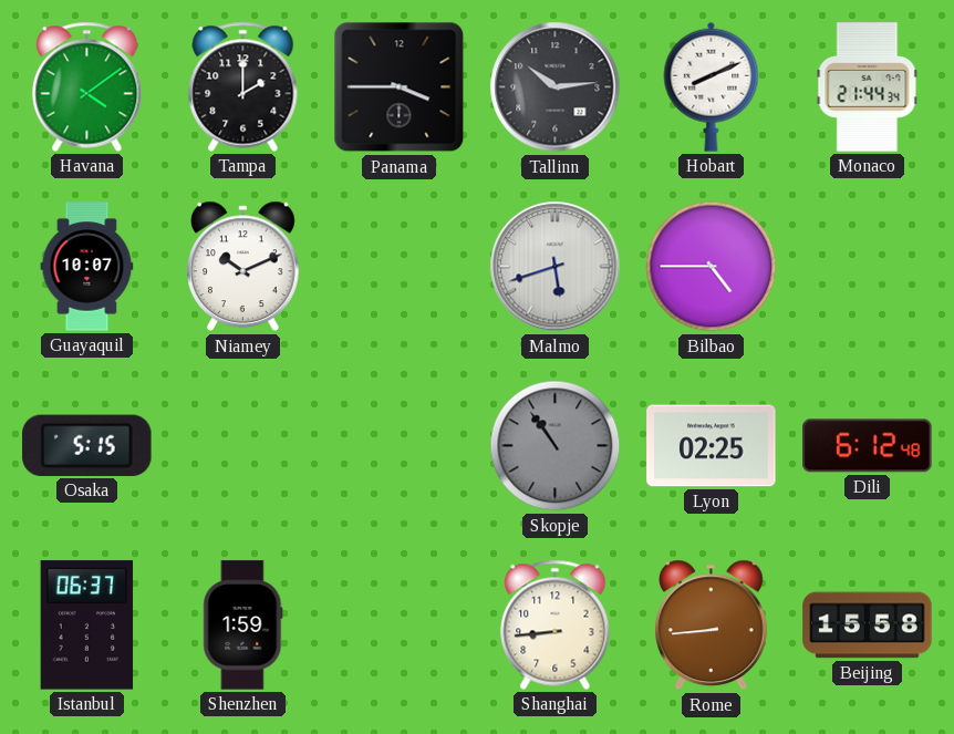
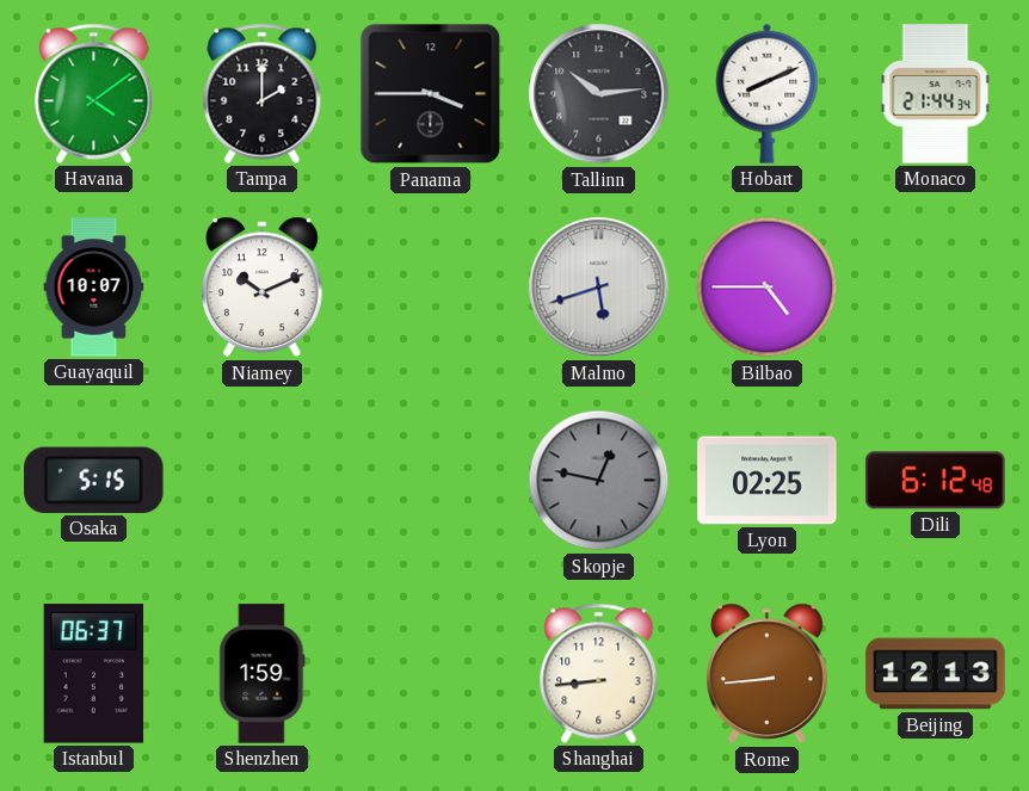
Skopje: 10:54 -> 12:47 (599, 481)
Beijing: 15:58 -> 12:13 (936, 674)
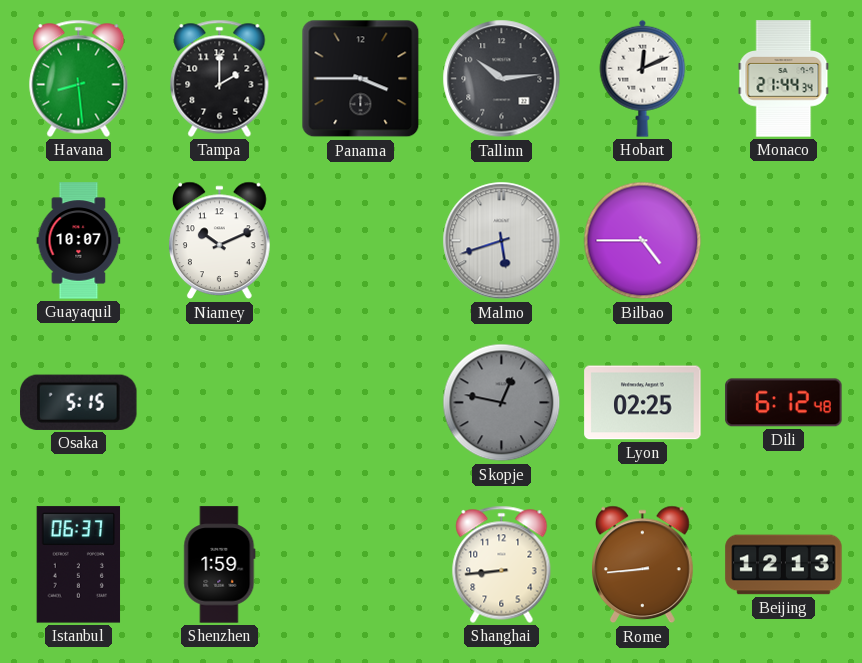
Havana: 4:09 -> 8:29 (79, 78)
Hobart: 8:11 -> 12:11 (643, 78)
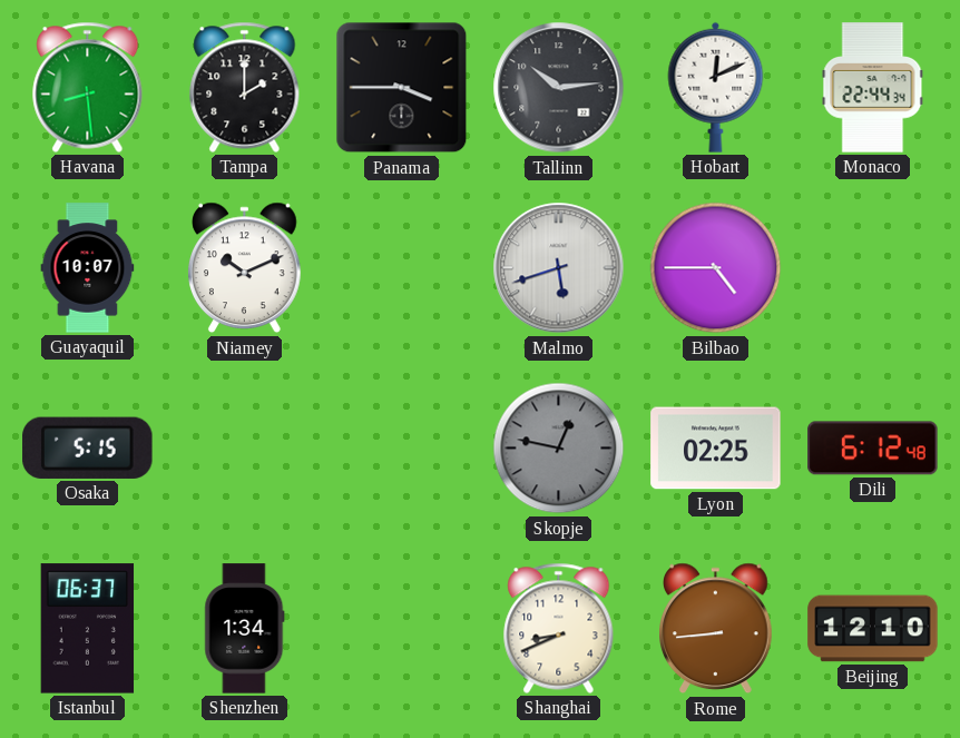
Monaco: 21:44 -> 22:44 (873, 88)
Shenzhen: 1:59 -> 1:34 (245, 629)
Shanghai: 8:44 -> 8:41 (559, 628)
Beijing: 12:13 -> 12:10 (873, 629)
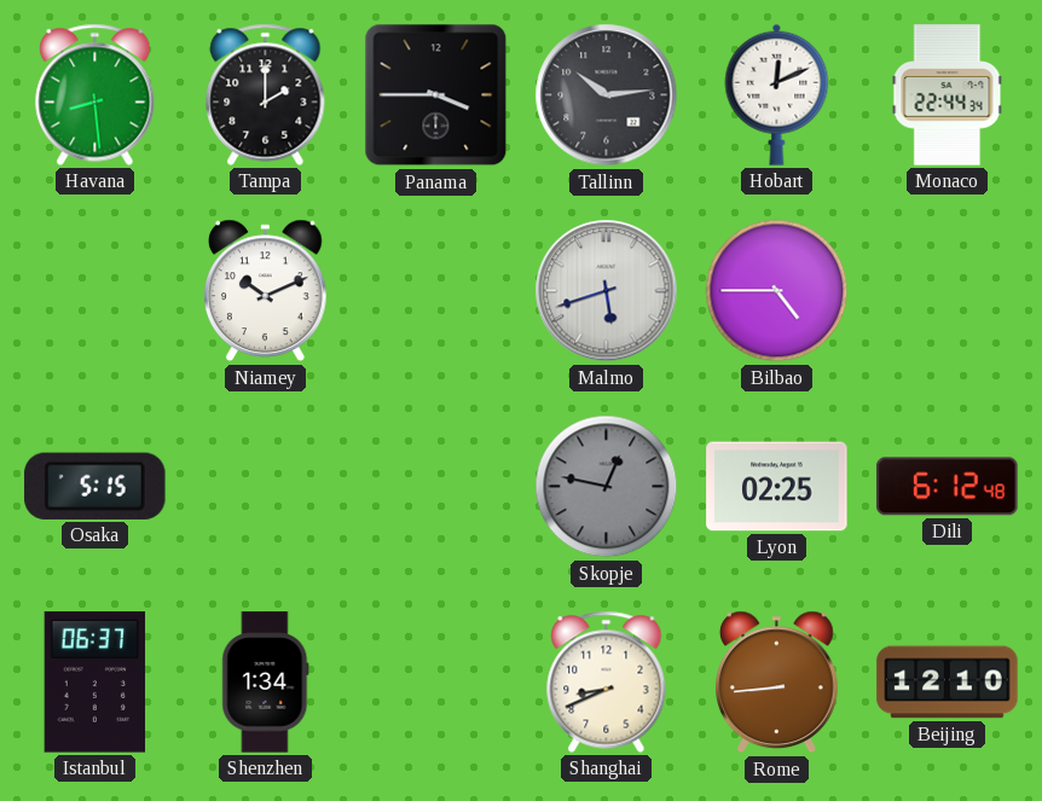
Guayaquil: 10:07 -> none (88, 268)
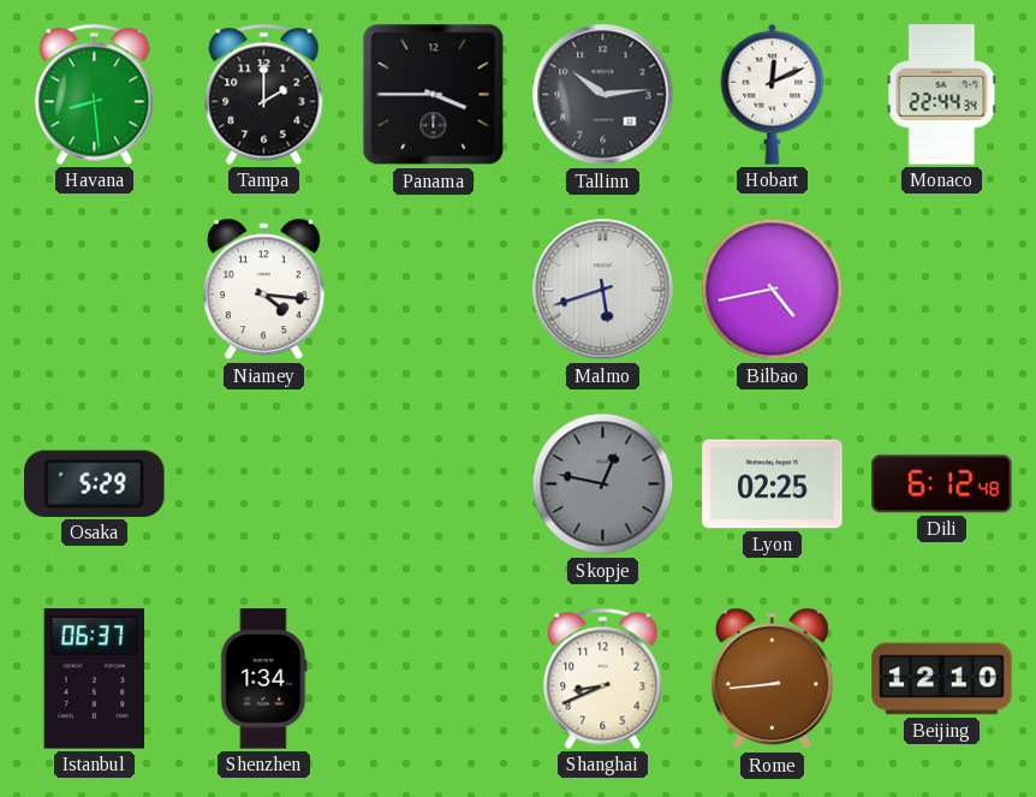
Niamey: 10:11 -> 4:16 (264, 290)
Bilbao: 4:45 -> 4:43 (773, 290)
Osaka: 5:15 -> 5:29 (95, 483)
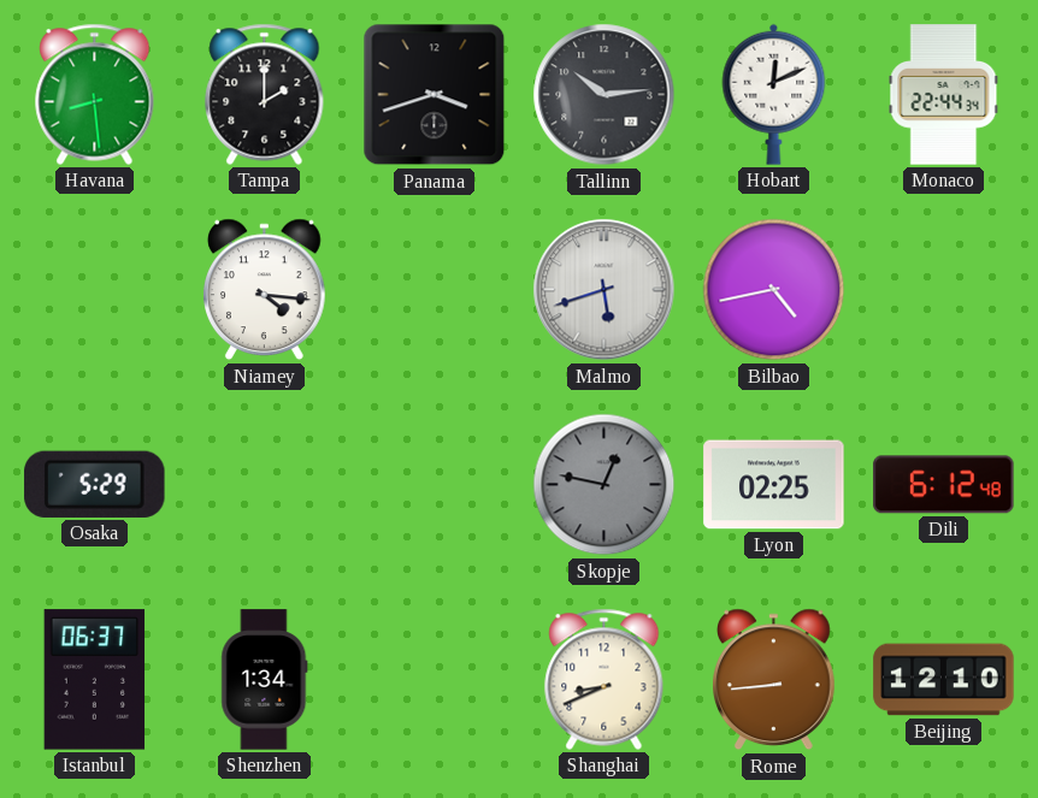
Panama: 3:45 -> 3:42 (435, 95)
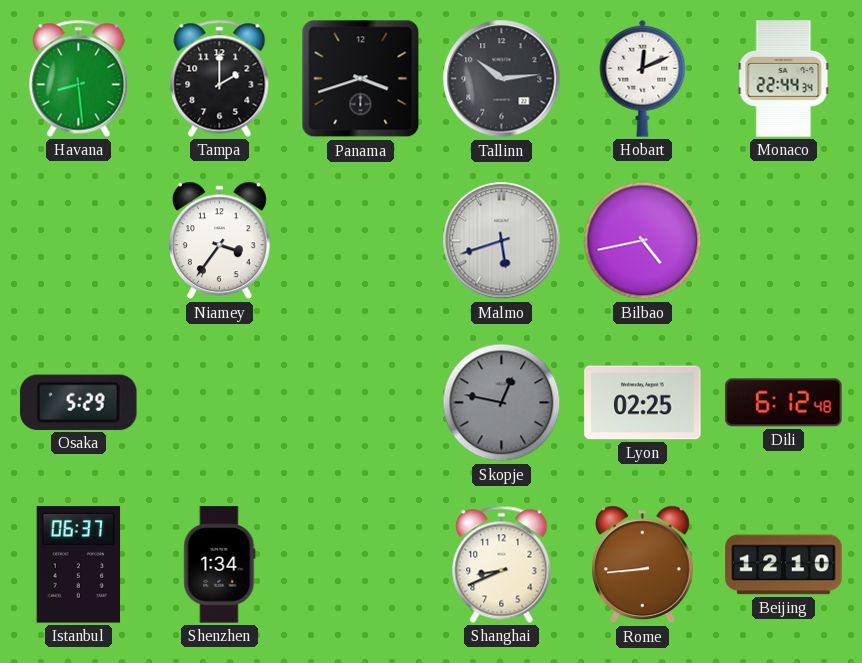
Niamey: 4:16 -> 3:36 (220, 241)
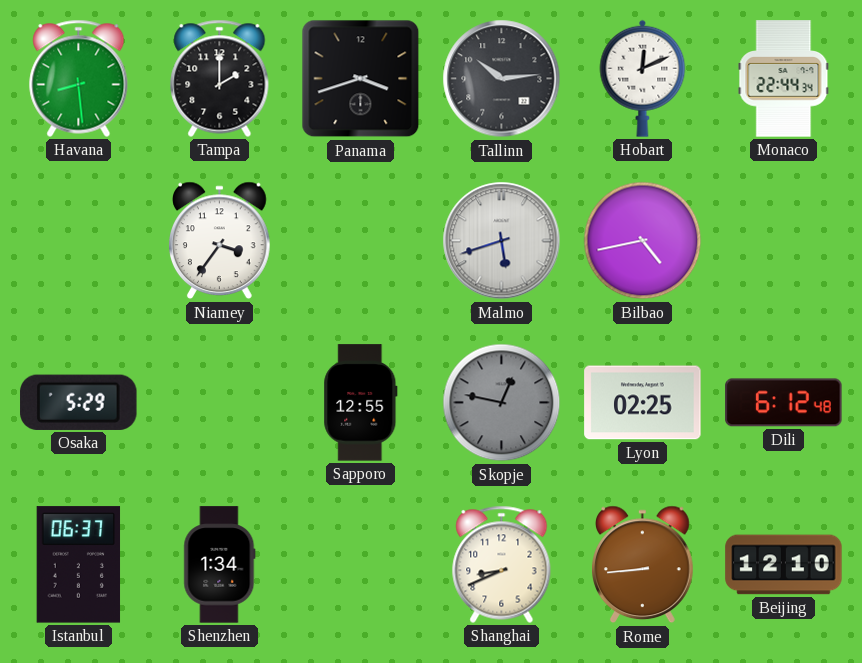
Sapporo: none -> 12:55 (361, 403)
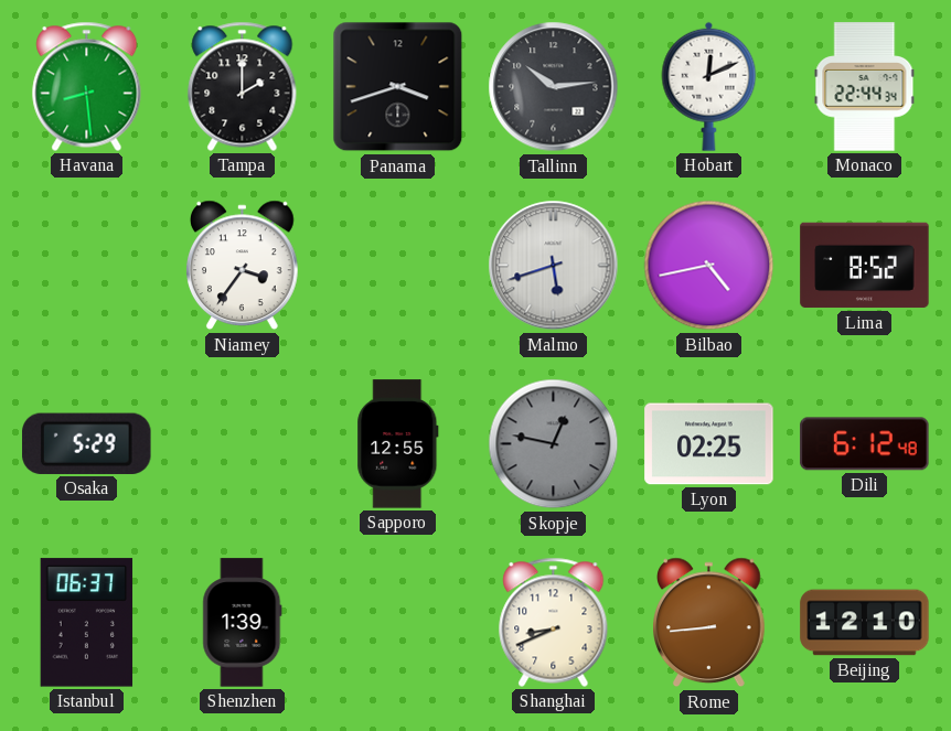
Lima: none -> 8:52 (865, 266)
Shenzhen: 1:34 -> 1:39 (243, 623)
